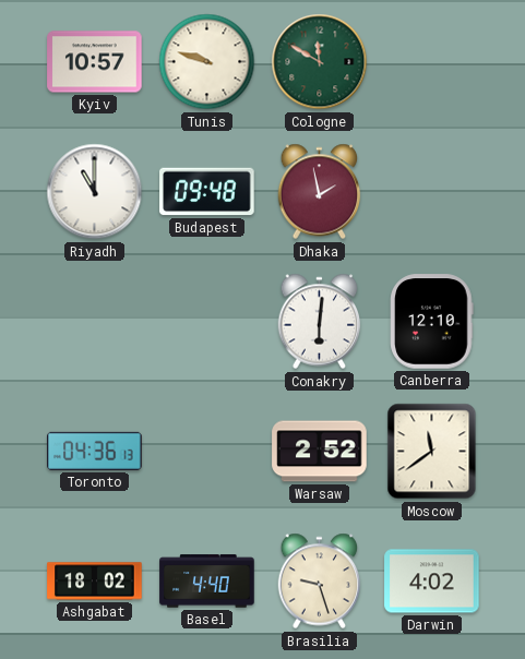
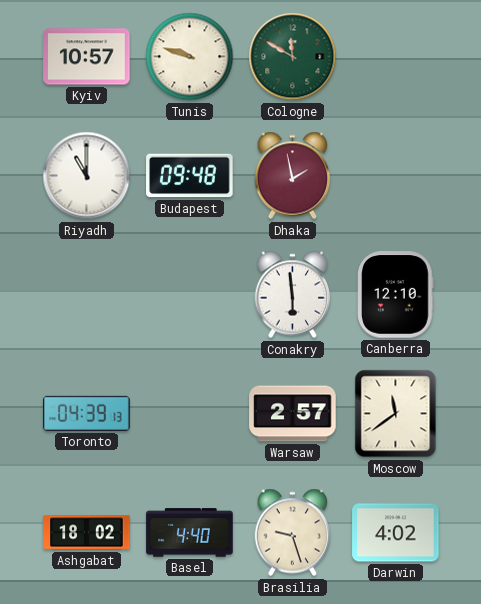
Conakry: 6:01 -> 5:59 (293, 295)
Toronto: 04:36 -> 04:39 (87, 413)
Warsaw: 2:52 -> 2:57 (293, 414)
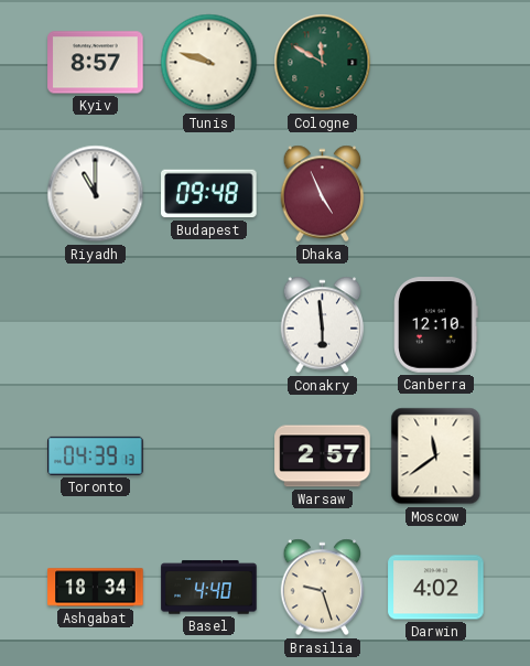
Kyiv: 10:57 -> 8:57 (96, 63)
Dhaka: 1:58 -> 4:56 (323, 194)
Ashgabat: 18:02 -> 18:34 (96, 588)
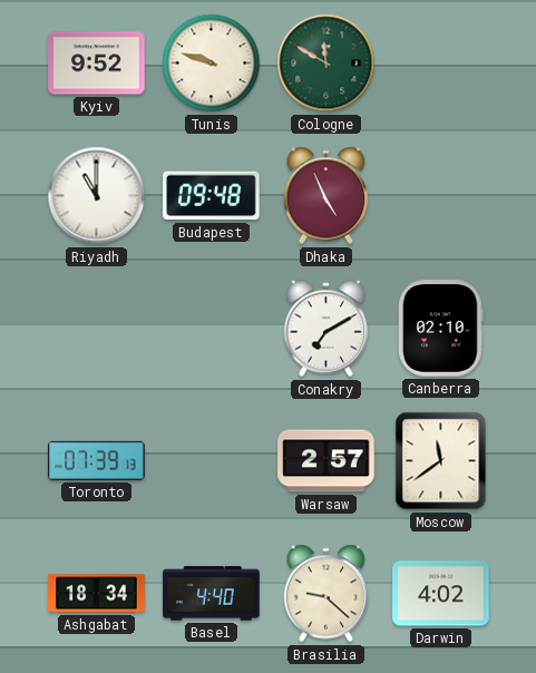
Kyiv: 8:57 -> 9:52 (97, 64)
Conakry: 5:59 -> 7:10 (327, 329)
Canberra: 12:10 -> 02:10 (441, 329)
Toronto: 04:39 -> 07:39 (97, 460)
Brasilia: 9:27 -> 9:22 (327, 594)
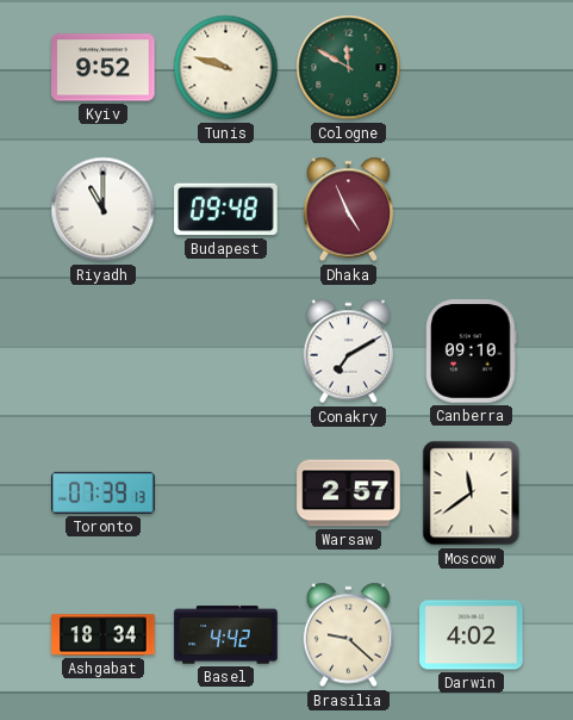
Canberra: 02:10 -> 09:10 (472, 352)
Basel: 4:40 -> 4:42 (226, 635)
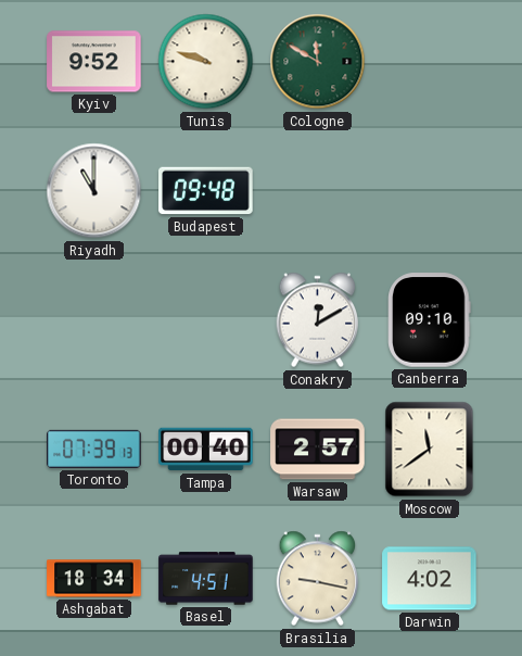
Dhaka: 4:56 -> none (349, 210)
Conakry: 7:10 -> 12:10 (318, 320)
Tampa: none -> 00:40 (206, 450)
Basel: 4:42 -> 4:51 (206, 579)
Brasilia: 9:22 -> 9:17 (318, 579)
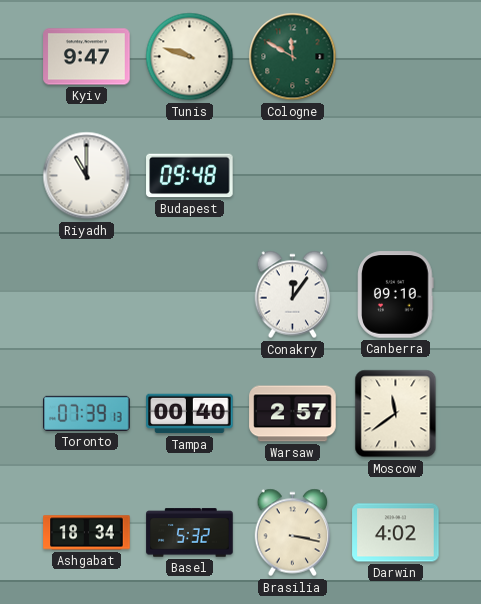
Kyiv: 9:52 -> 9:47 (87, 57)
Conakry: 12:10 -> 12:06 (293, 295)
Basel: 4:51 -> 5:32 (190, 533)
Brasilia: 9:17 -> 3:17 (293, 533)
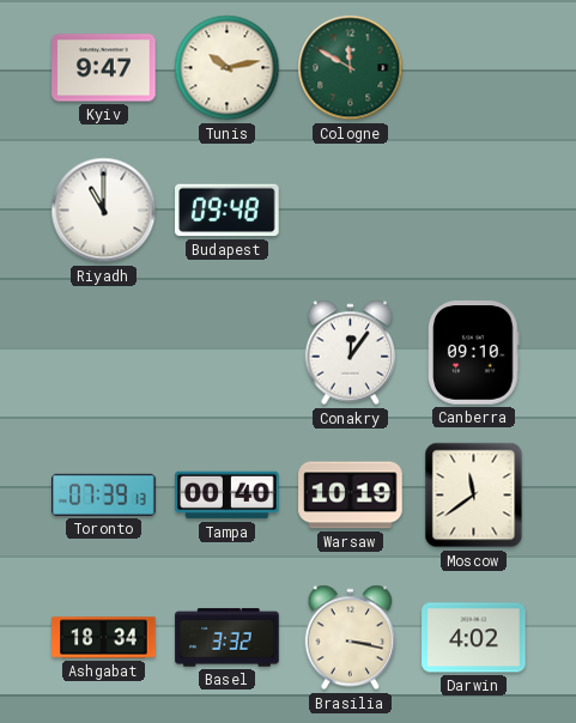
Tunis: 9:48 -> 10:13 (228, 68)
Warsaw: 2:57 -> 10:19 (351, 496)
Basel: 5:32 -> 3:32 (228, 638)
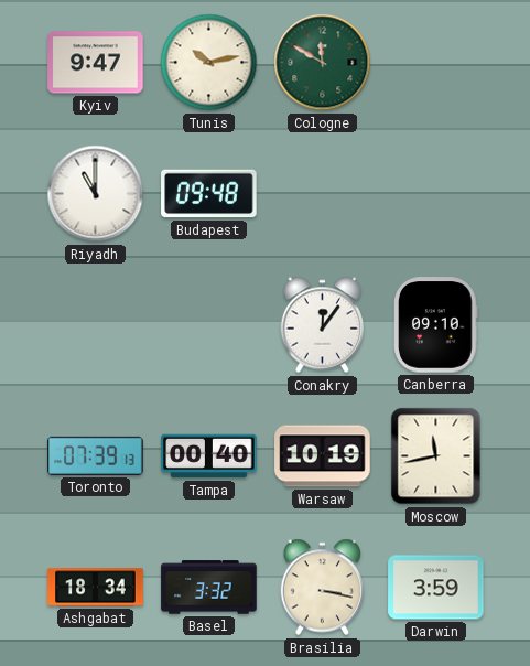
Moscow: 11:39 -> 11:43 (436, 456)
Darwin: 4:02 -> 3:59 (436, 588)
